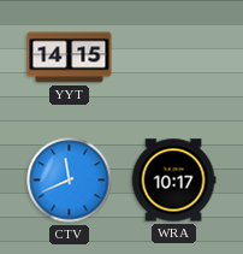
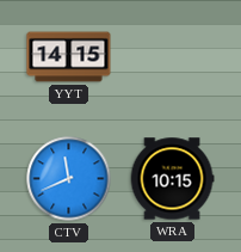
WRA: 10:17 -> 10:15 (172, 179)
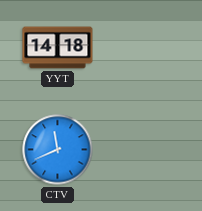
YYT: 14:15 -> 14:18 (58, 48)
WRA: 10:15 -> none (172, 179)
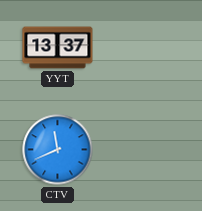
YYT: 14:18 -> 13:37 (58, 48)
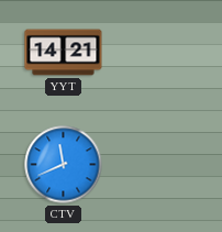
YYT: 13:37 -> 14:21 (64, 53)
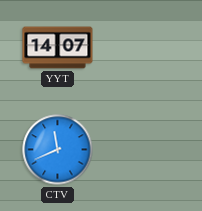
YYT: 14:21 -> 14:07 (58, 48)
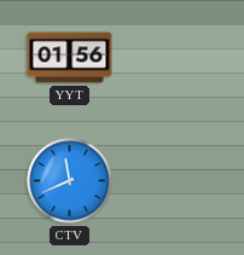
YYT: 14:07 -> 01:56 (70, 58)
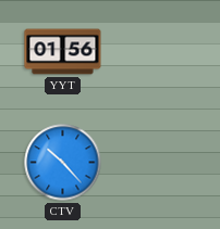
CTV: 11:41 -> 10:23 (63, 163)
